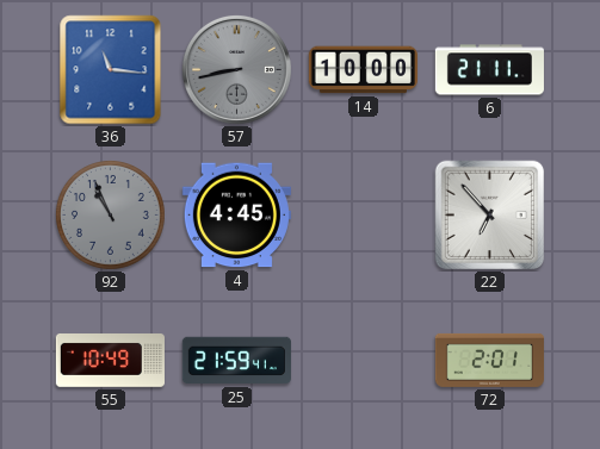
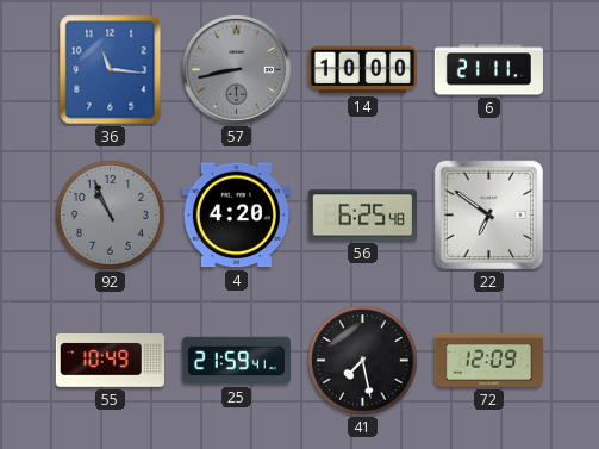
4: 4:45 -> 4:20 (236, 216)
56: none -> 6:25 (362, 216)
22: 6:53 -> 6:51 (489, 216)
41: none -> 7:28 (363, 361)
72: 2:01 -> 12:09 (488, 360)
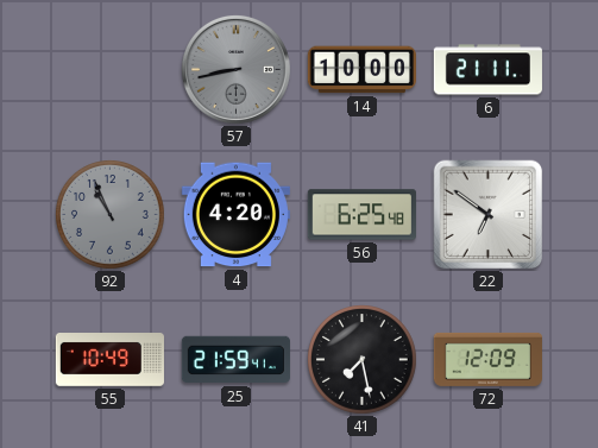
36: 11:16 -> none (111, 70)
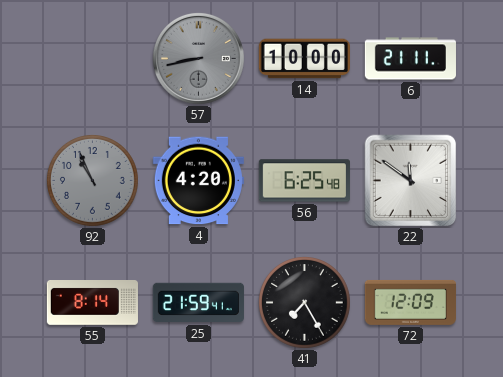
22: 6:51 -> 11:51 (411, 181)
55: 10:49 -> 8:14 (92, 303)
41: 7:28 -> 7:25 (305, 303)
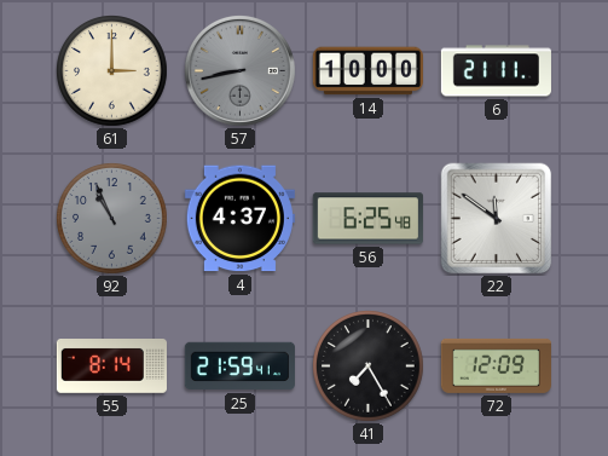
61: none -> 3:00 (112, 71)
4: 4:20 -> 4:37 (239, 219)
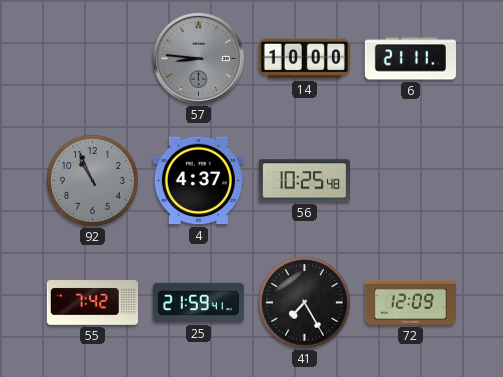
61: 3:00 -> none (112, 71)
57: 8:43 -> 8:46 (198, 58)
56: 6:25 -> 10:25 (304, 181)
22: 11:51 -> none (497, 219)
55: 8:14 -> 7:42 (92, 303)
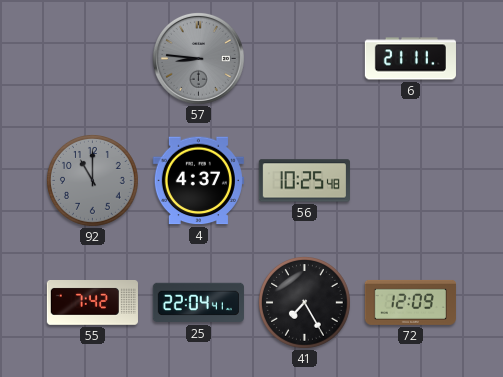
14: 10:00 -> none (304, 59)
92: 10:56 -> 11:00 (93, 181)
25: 21:59 -> 22:04 (198, 303)
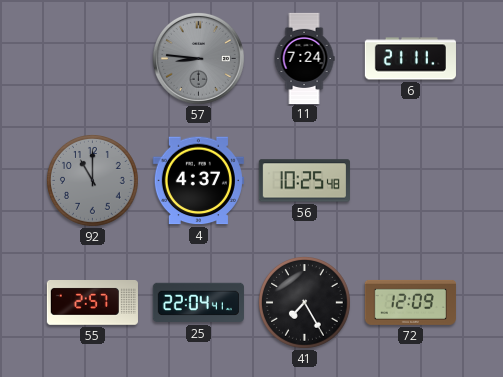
11: none -> 7:24 (304, 58)
55: 7:42 -> 2:57 (92, 303)
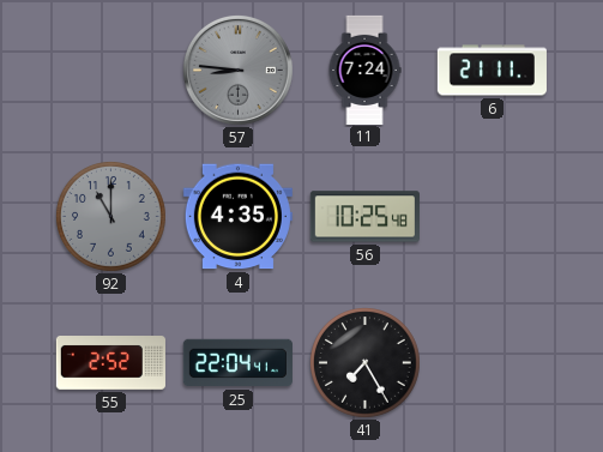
4: 4:37 -> 4:35 (237, 217)
55: 2:57 -> 2:52 (110, 363)
72: 12:09 -> none (410, 302)
